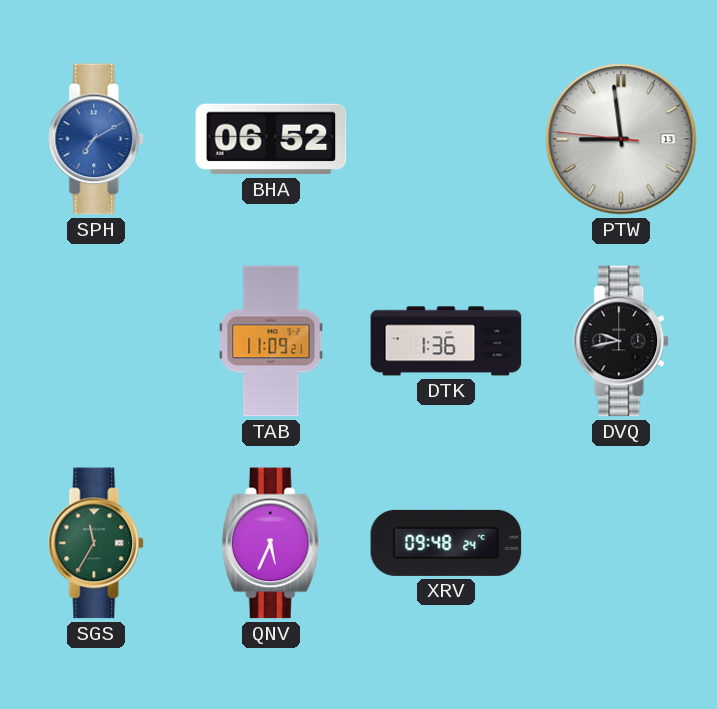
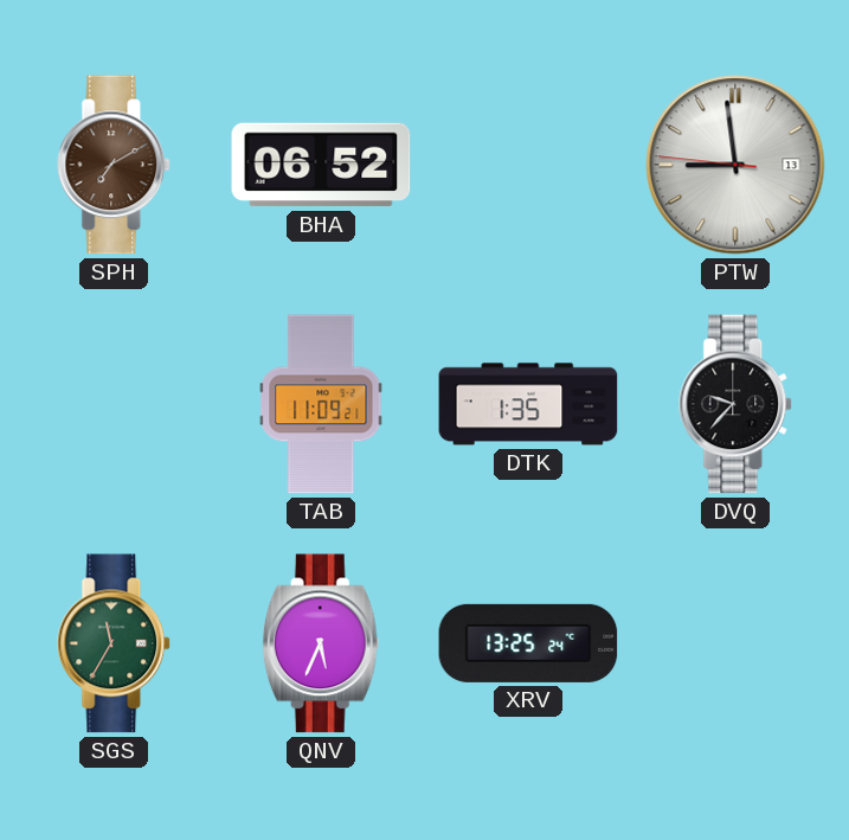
SPH dial: blue -> brown (115, 165)
DTK: 1:36 -> 1:35 (528, 404)
DVQ: 9:43 -> 9:37 (737, 404)
XRV: 09:48 -> 13:25 (528, 643)
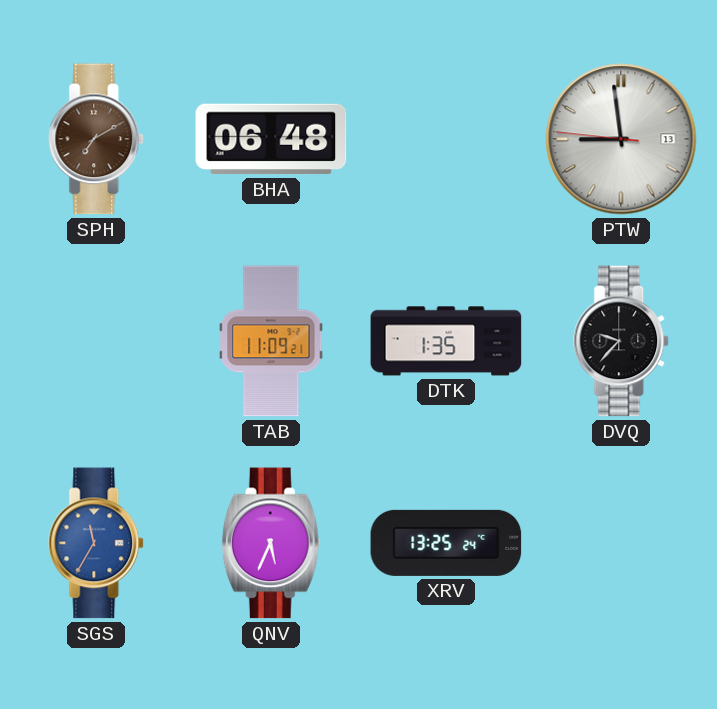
BHA: 06:52 -> 06:48 (271, 139)
SGS dial: green -> blue (97, 543)
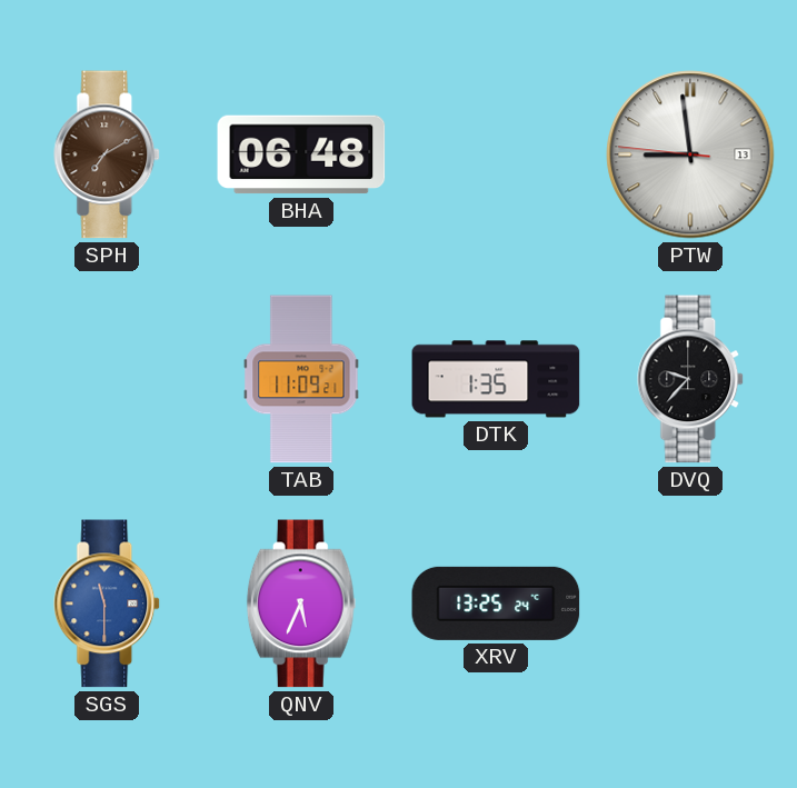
SGS: 11:35 -> 11:30 (108, 604)
